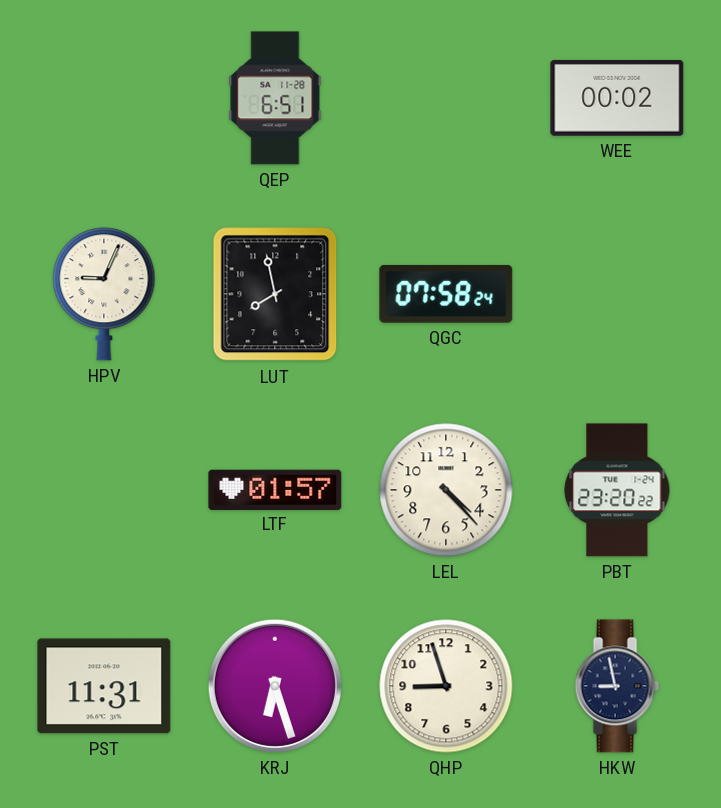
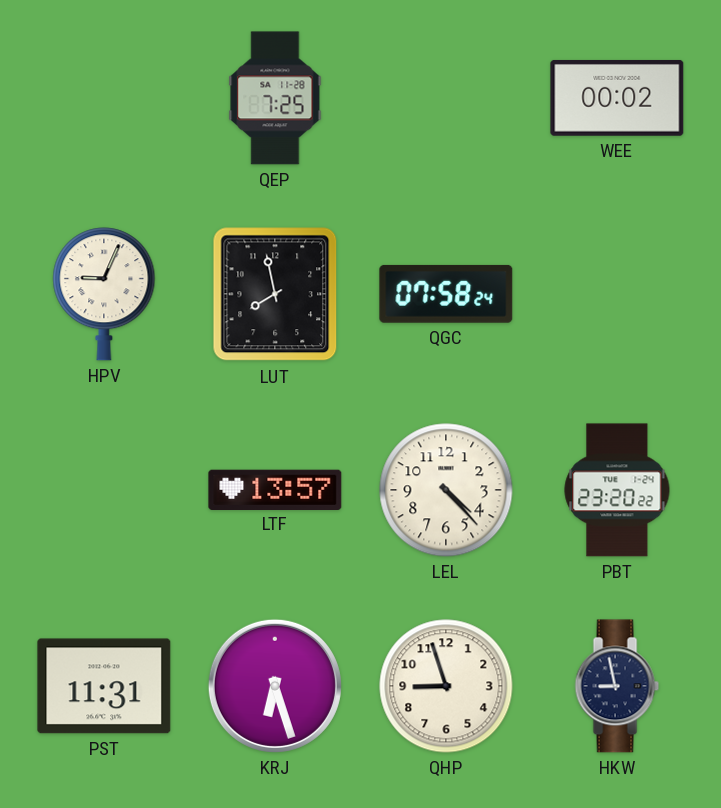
QEP: 6:51 -> 7:25 (275, 98)
LTF: 01:57 -> 13:57 (275, 489)
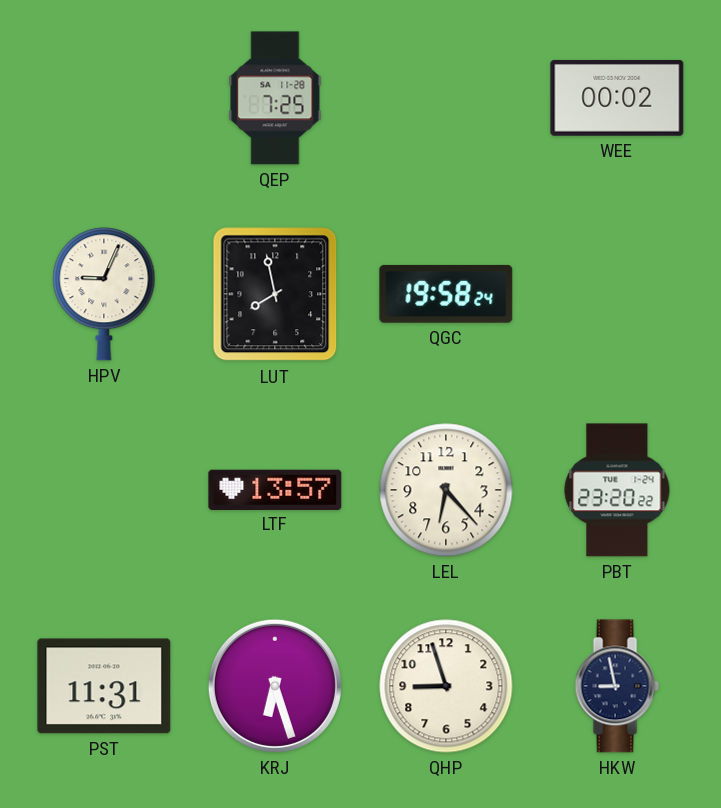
QGC: 07:58 -> 19:58 (446, 294)
LEL: 4:23 -> 6:23 (446, 490)
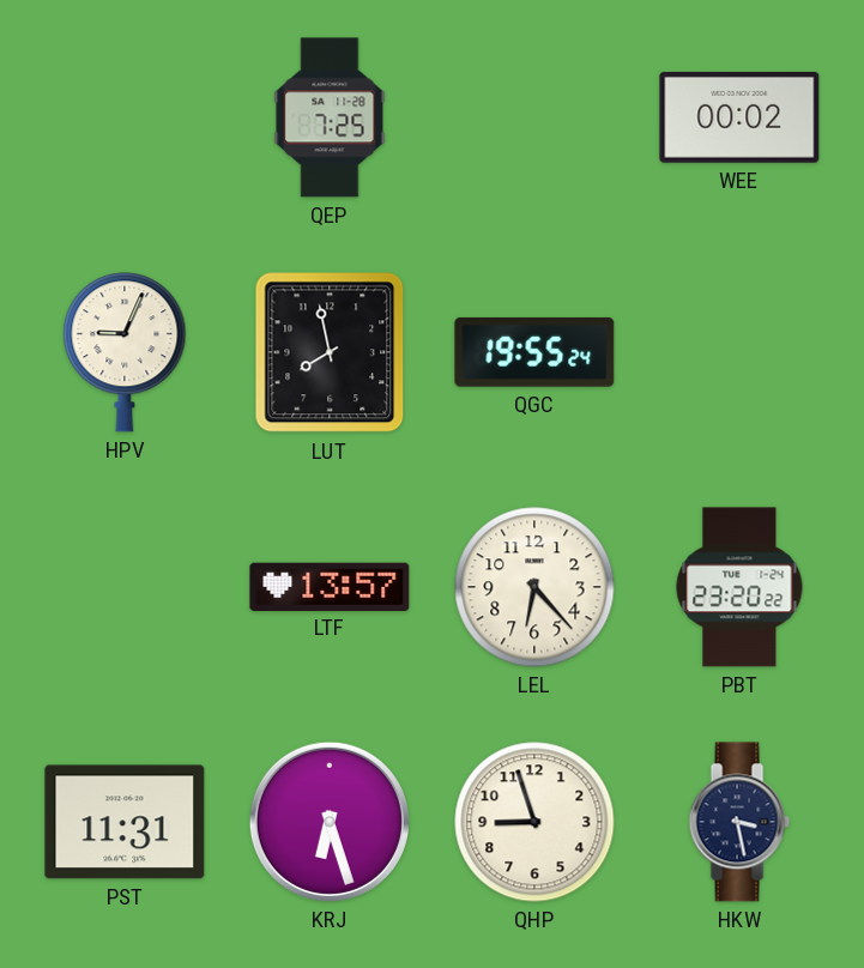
QGC: 19:58 -> 19:55 (534, 352)
HKW: 8:58 -> 3:28 (739, 822)
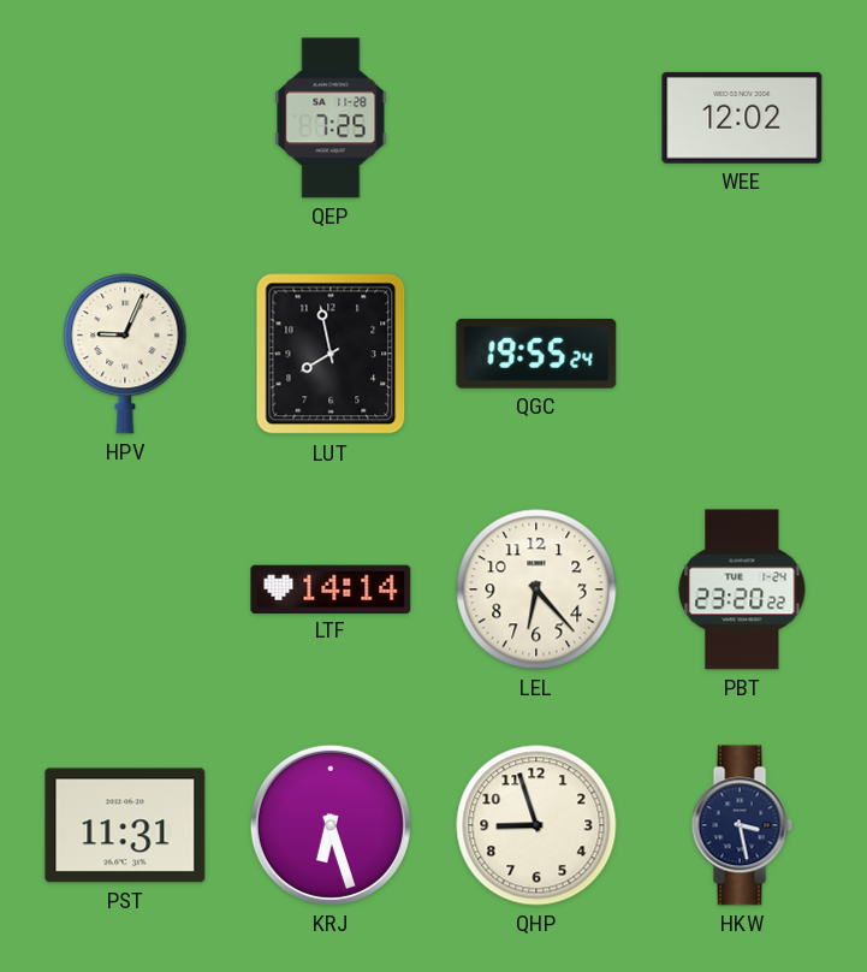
WEE: 00:02 -> 12:02 (742, 118)
LTF: 13:57 -> 14:14 (331, 588)
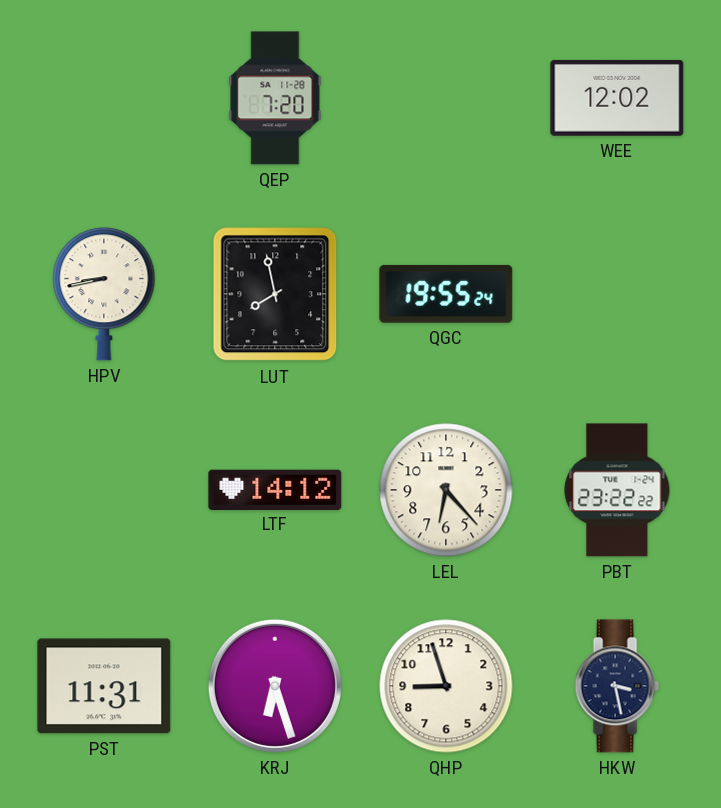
QEP: 7:25 -> 7:20 (275, 98)
HPV: 9:04 -> 8:43 (104, 294)
LTF: 14:14 -> 14:12 (275, 489)
PBT: 23:20 -> 23:22 (617, 490)
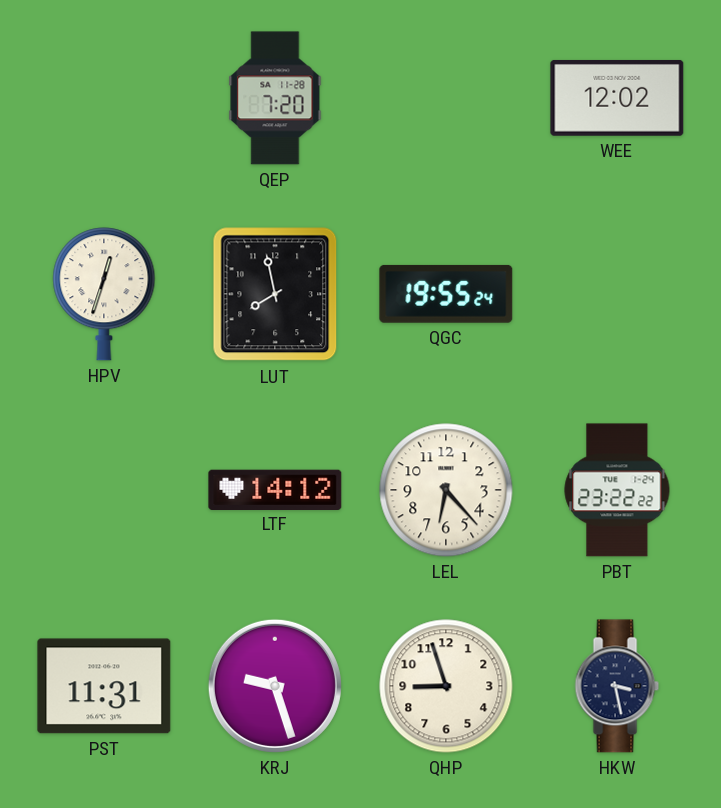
HPV: 8:43 -> 12:33 (104, 294)
KRJ: 6:27 -> 9:27 (275, 686)
